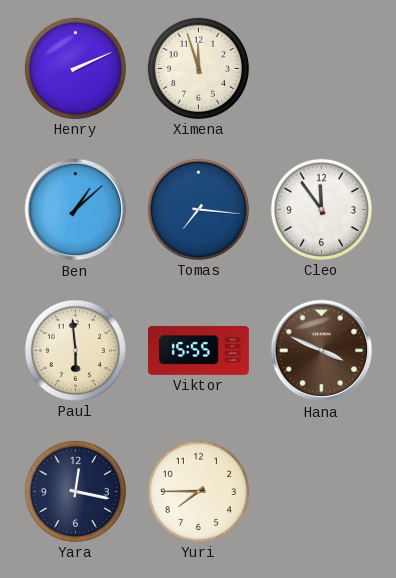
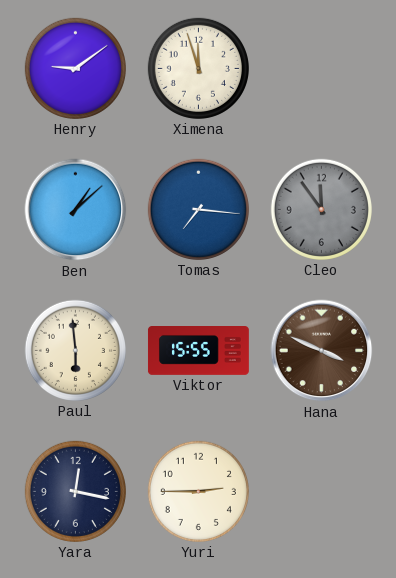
Henry: 2:11 -> 9:09 (75, 68)
Cleo dial: white -> grey (321, 209)
Yuri: 7:45 -> 2:45 (198, 491)
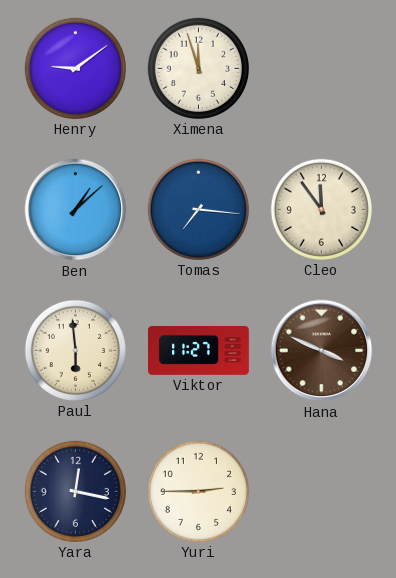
Cleo dial: grey -> cream (321, 209)
Viktor: 15:55 -> 11:27 (199, 351)
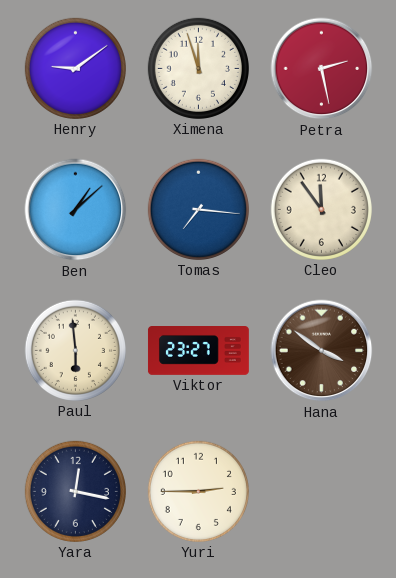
Petra: none -> 2:28 (322, 69)
Viktor: 11:27 -> 23:27 (199, 351)
Hana: 3:49 -> 3:51 (322, 351)
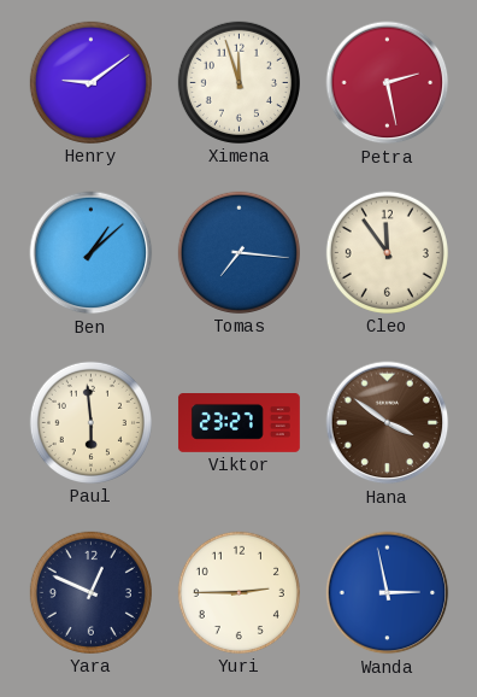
Yara: 12:17 -> 12:49 (90, 592)
Wanda: none -> 2:58 (388, 593)
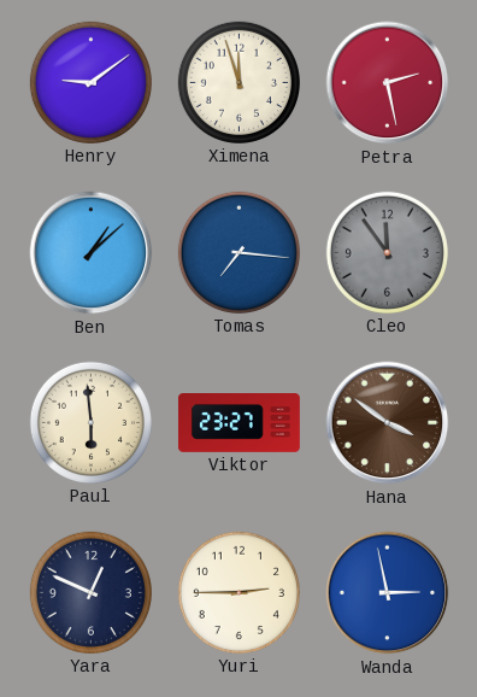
Cleo dial: cream -> grey (387, 252)
